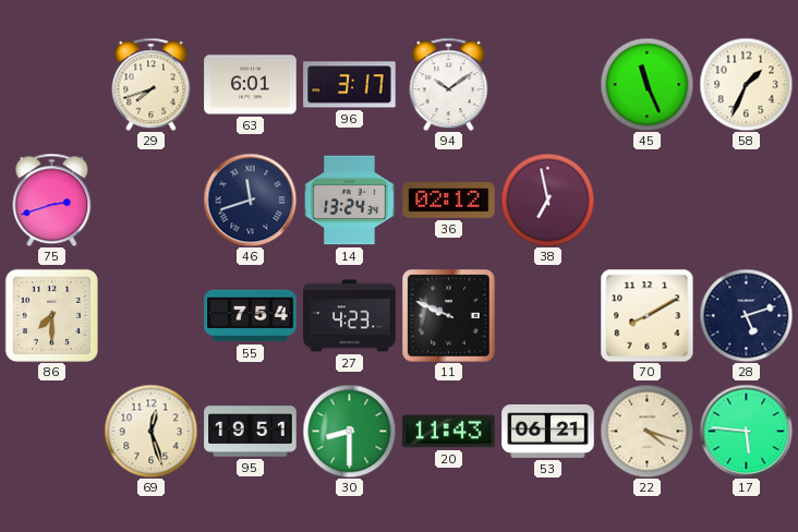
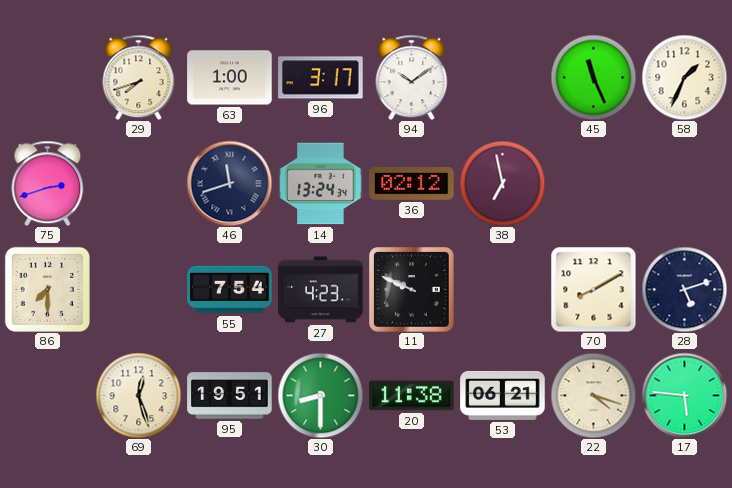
63: 6:01 -> 1:00 (230, 78)
20: 11:43 -> 11:38 (412, 396)
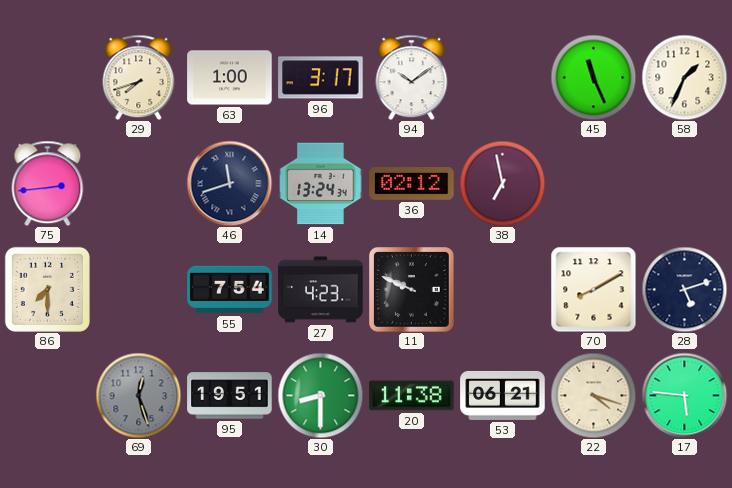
75: 2:42 -> 2:44 (48, 183)
69 dial: cream -> grey (138, 395)
